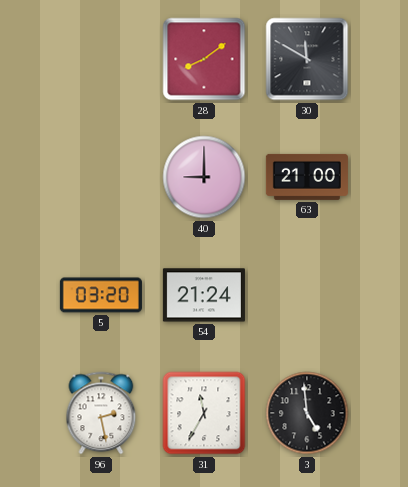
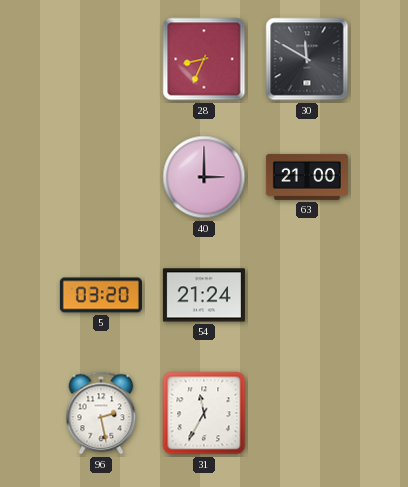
28: 8:09 -> 8:34 (204, 59)
40: 9:00 -> 3:00 (204, 177)
3: 4:59 -> none (307, 413)
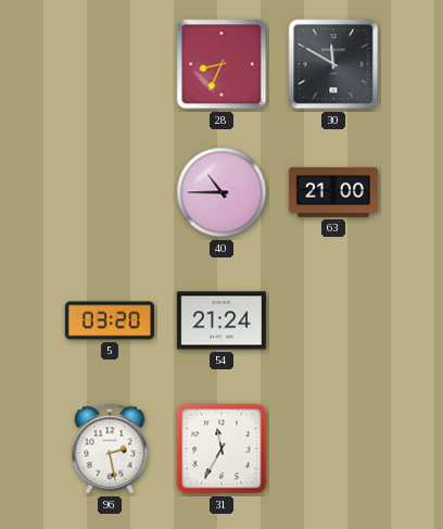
40: 3:00 -> 10:45 (221, 192)
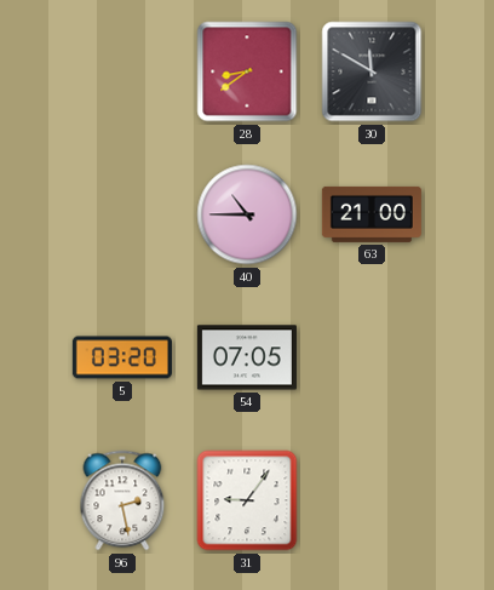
28: 8:34 -> 8:39 (247, 71)
54: 21:24 -> 07:05 (247, 357)
31: 11:35 -> 9:06 (247, 500)
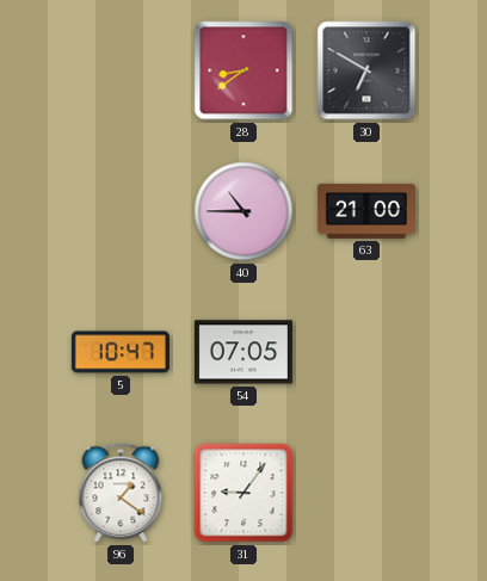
30: 11:50 -> 6:50 (366, 70)
5: 03:20 -> 10:47 (121, 352)
96: 2:28 -> 1:21 (121, 493)
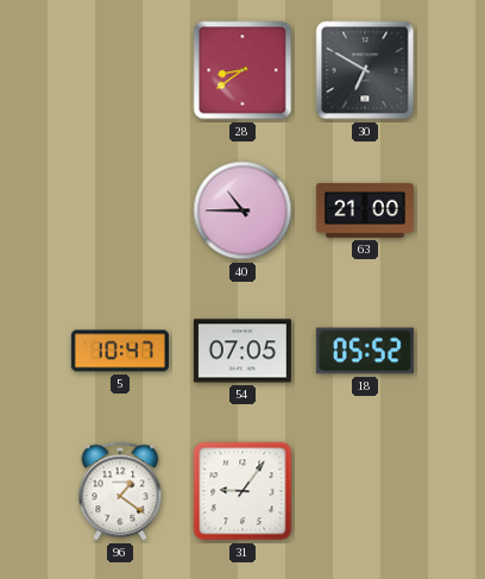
18: none -> 05:52 (365, 351)
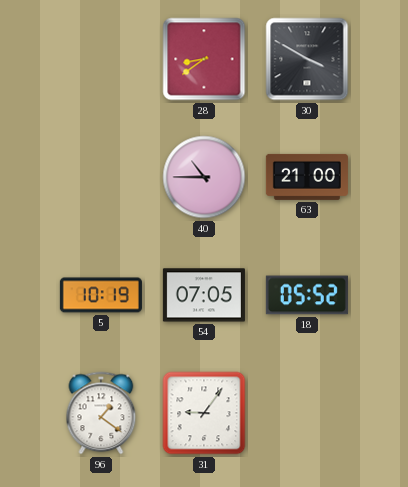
30: 6:50 -> 3:50 (307, 59)
5: 10:47 -> 10:19 (101, 295)
